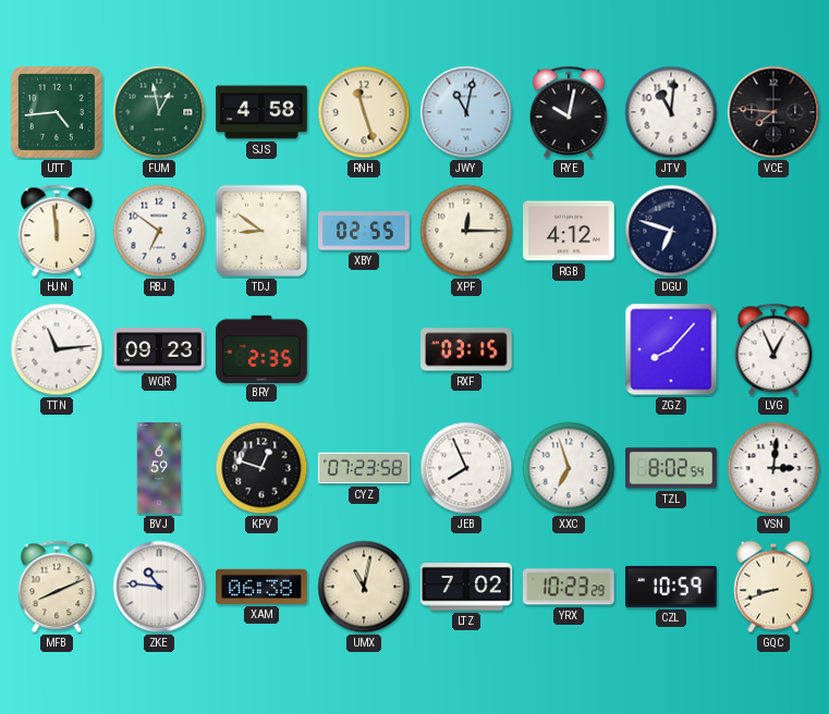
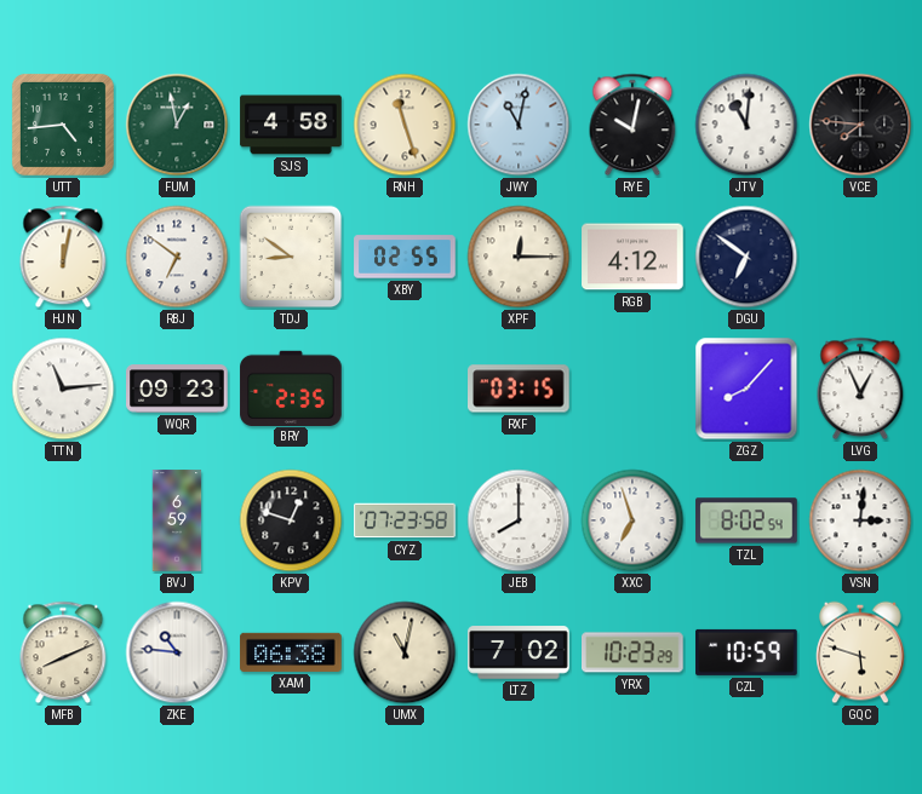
HJN: 11:59 -> 12:02 (63, 257)
DGU: 6:48 -> 6:51 (746, 257)
JEB: 7:56 -> 8:00 (519, 520)
GQC: 8:42 -> 5:48 (860, 652)
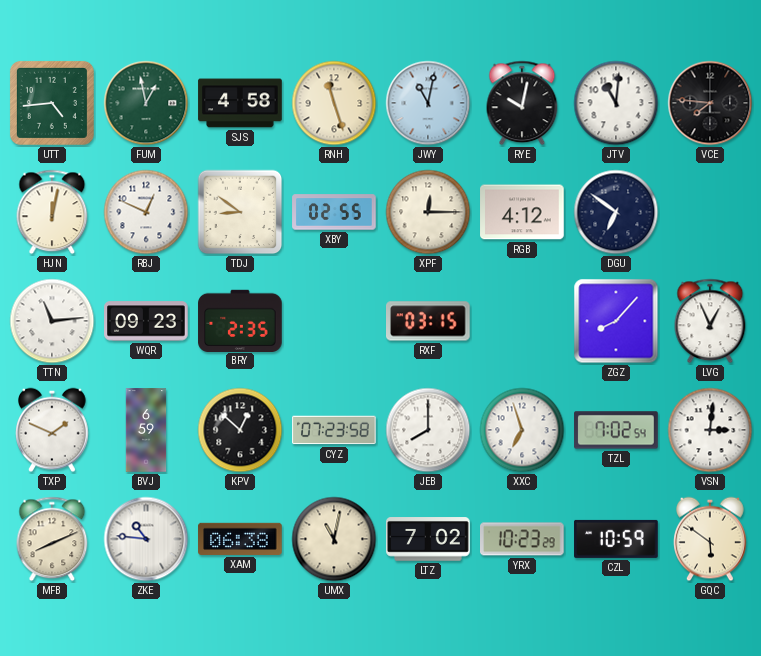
RBJ: 6:51 -> 12:49 (146, 212)
TXP: none -> 1:49 (52, 430)
KPV: 12:48 -> 12:52 (240, 430)
TZL: 8:02 -> 7:02 (616, 430)
GQC: 5:48 -> 5:51 (710, 539)
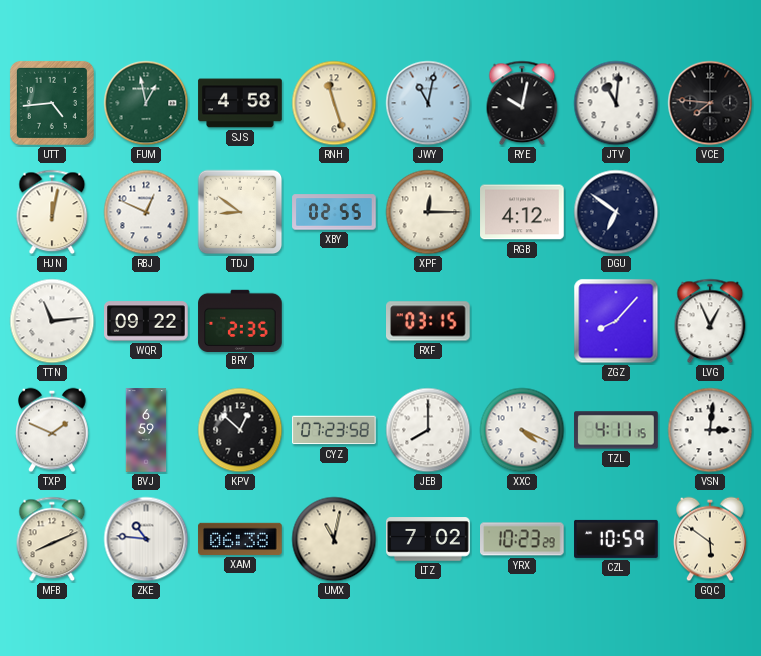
WQR: 09:23 -> 09:22 (146, 321)
XXC: 6:57 -> 4:19 (522, 430)
TZL: 7:02 -> 4:11 (616, 430)
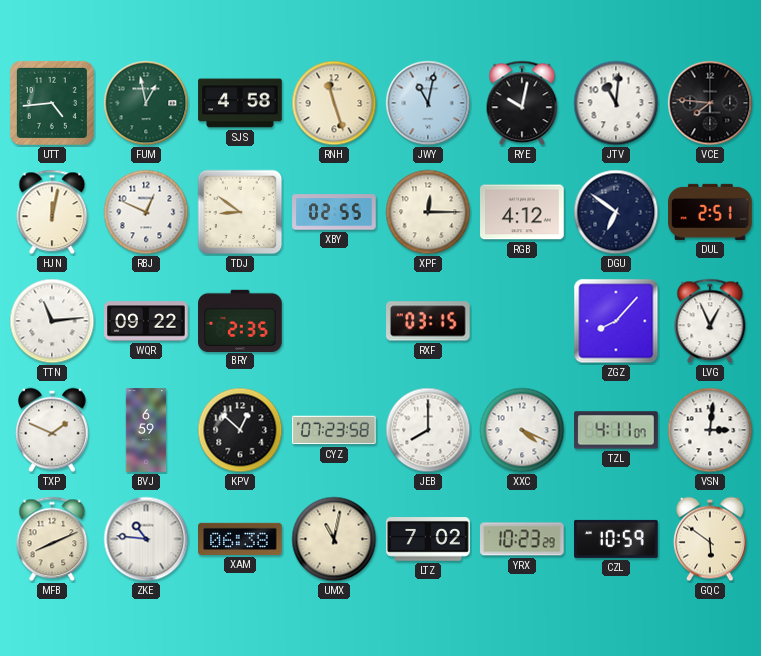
DUL: none -> 2:51 (710, 212)
TZL: 4:11:15 -> 4:11:07 (616, 430)
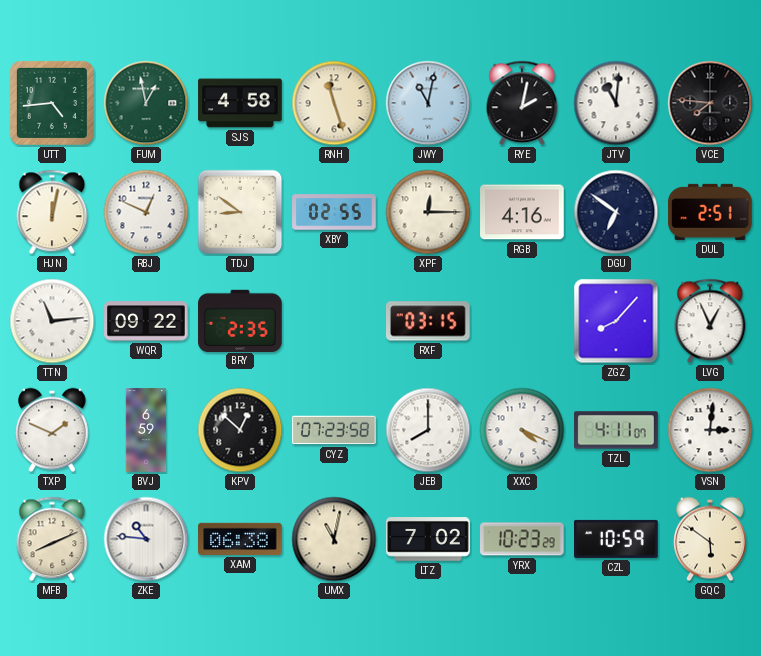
RYE: 10:02 -> 2:02 (522, 103)
RGB: 4:12 -> 4:16 (522, 212)
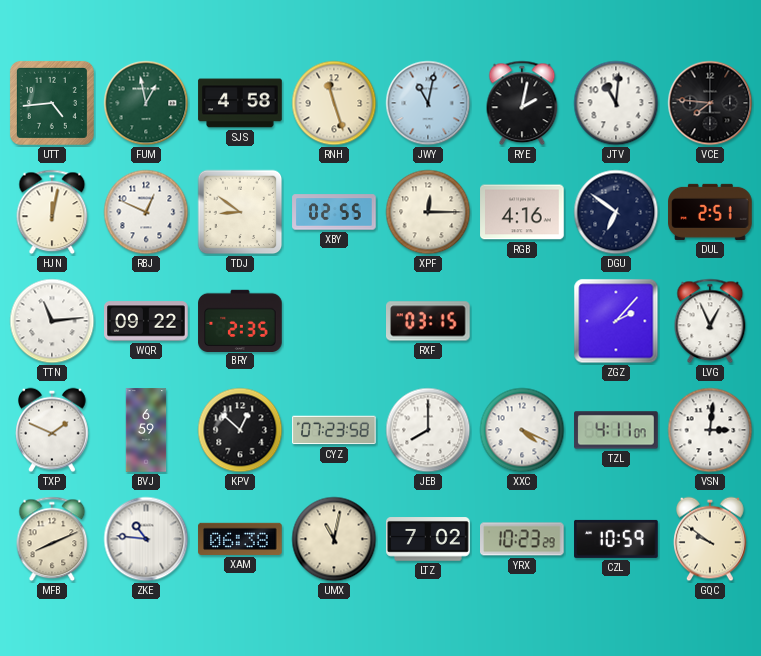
ZGZ: 8:07 -> 2:07 (616, 321)
GQC: 5:51 -> 9:51 (710, 539)
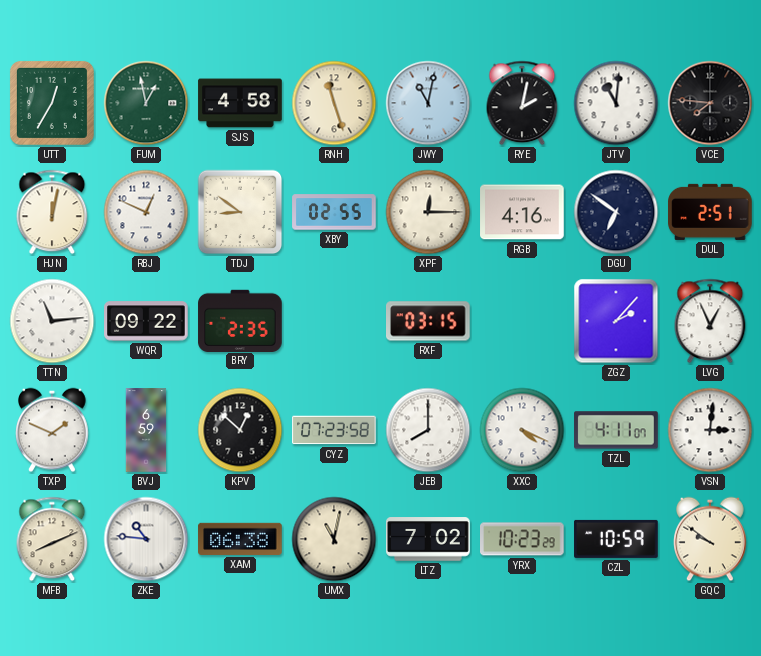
UTT: 4:44 -> 12:35 (52, 103)
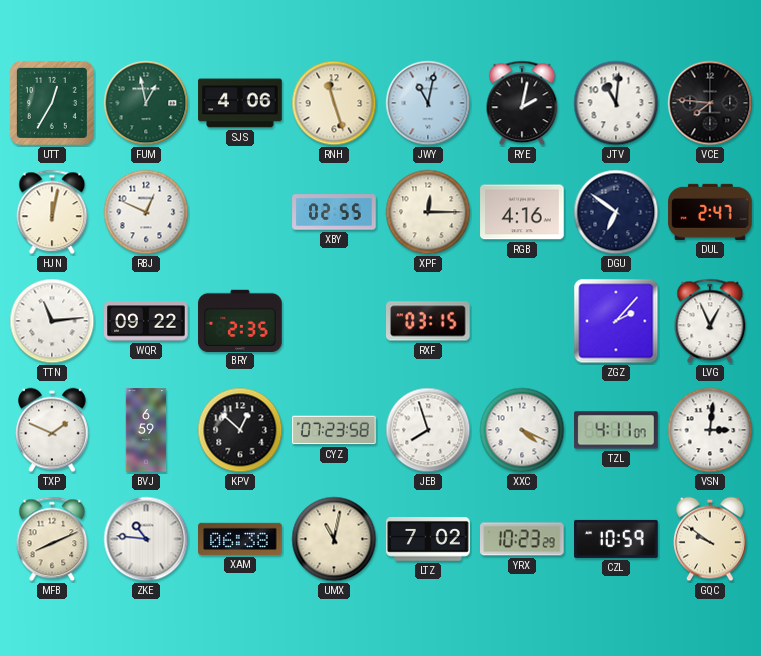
SJS: 4:58 -> 4:06 (240, 103)
TDJ: 8:51 -> none (240, 212)
DUL: 2:51 -> 2:47 (710, 212)
JEB: 8:00 -> 7:57 (428, 430)
